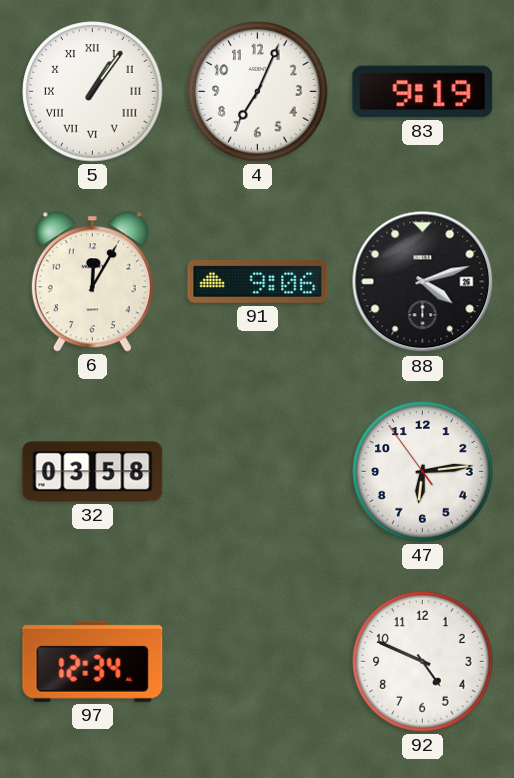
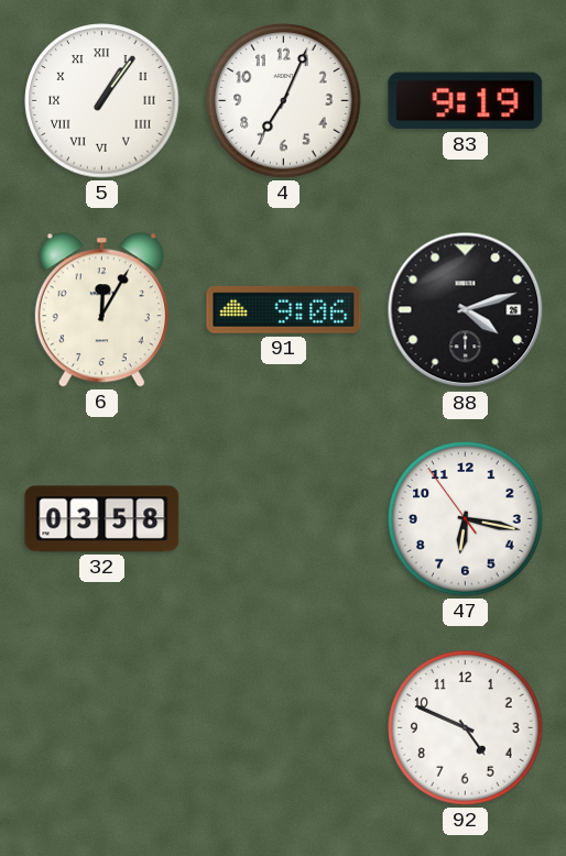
47: 6:13 -> 6:16 (466, 519)
97: 12:34 -> none (93, 661)
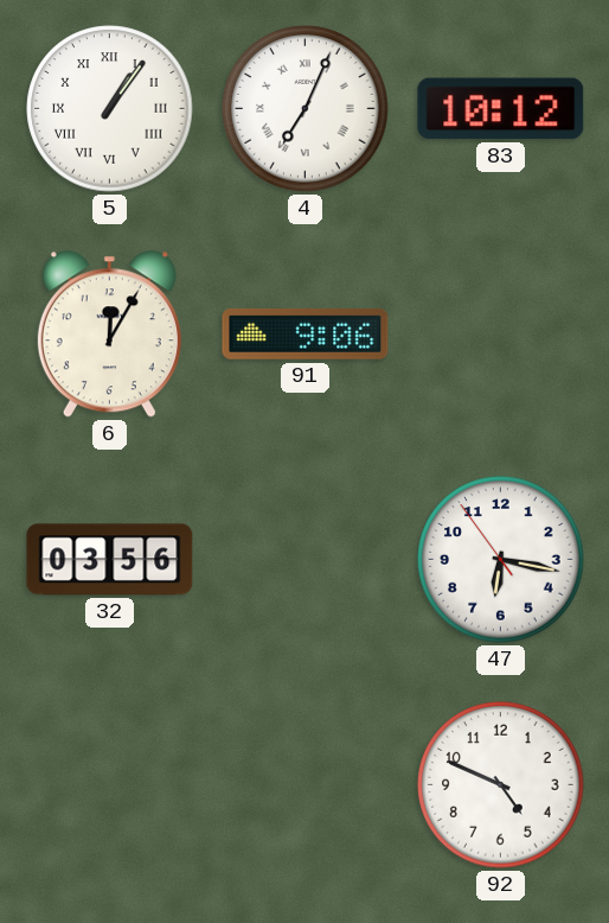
4 numerals: Arabic -> Roman (306, 109)
83: 9:19 -> 10:12 (501, 109)
88: 4:12 -> none (466, 310)
32: 03:58 -> 03:56 (110, 560)
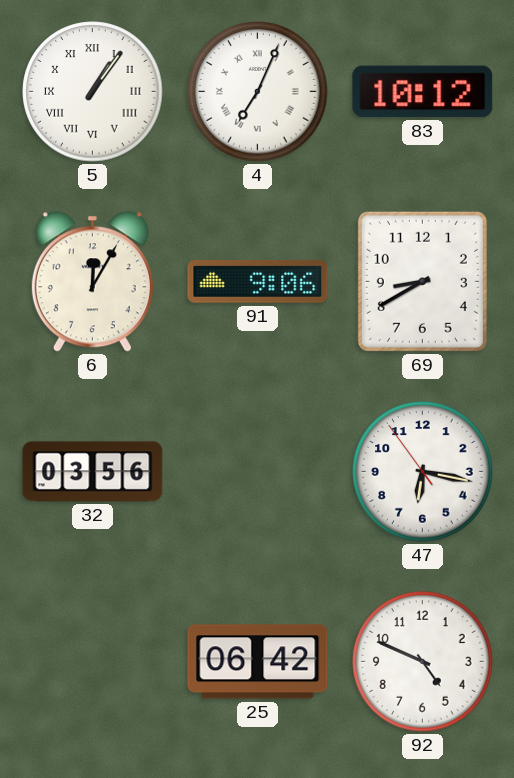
69: none -> 8:40 (422, 281)
25: none -> 06:42 (258, 662)
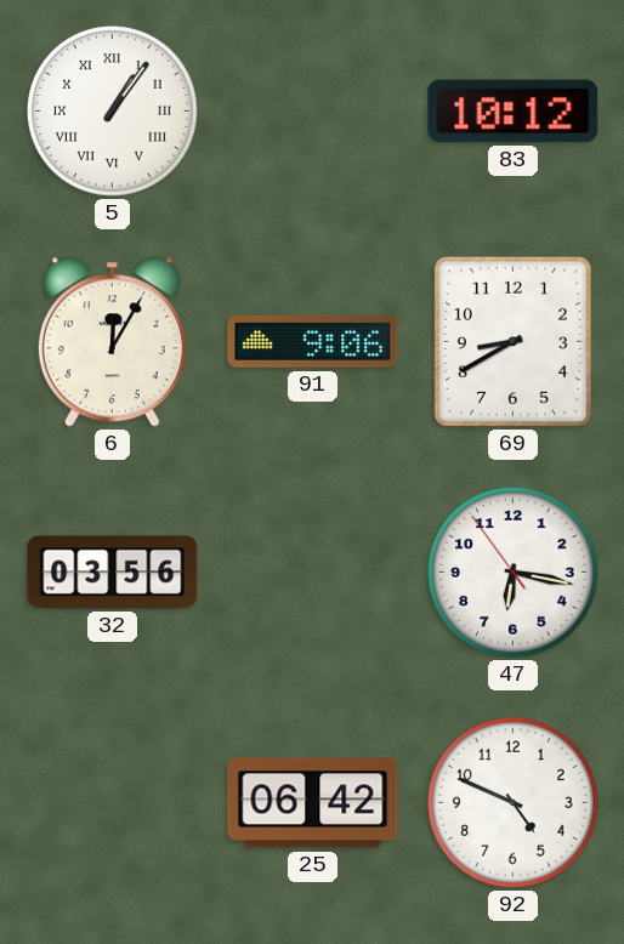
4: 7:04 -> none (258, 92)
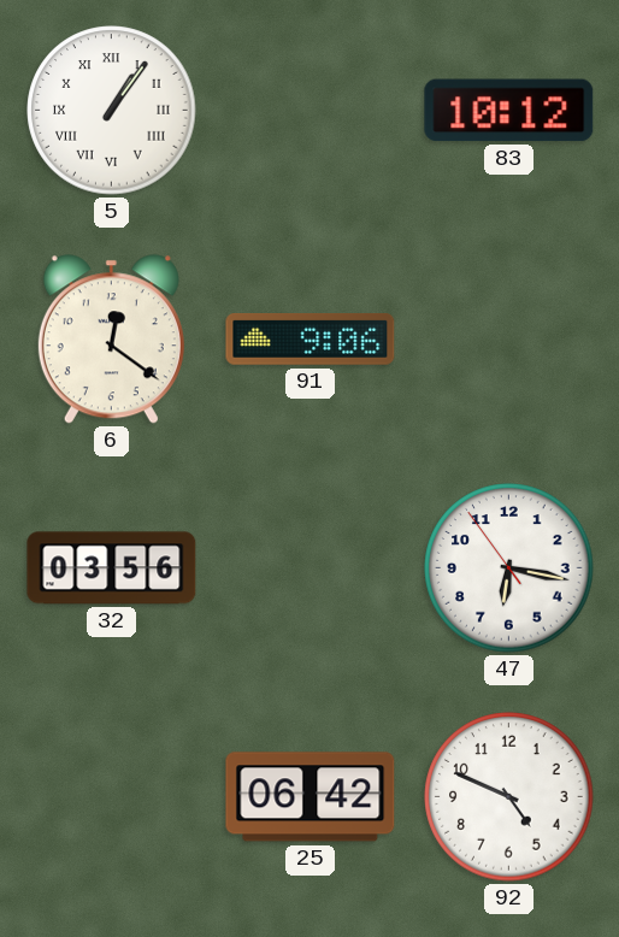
6: 12:05 -> 12:21 (111, 340)
69: 8:40 -> none (512, 341)
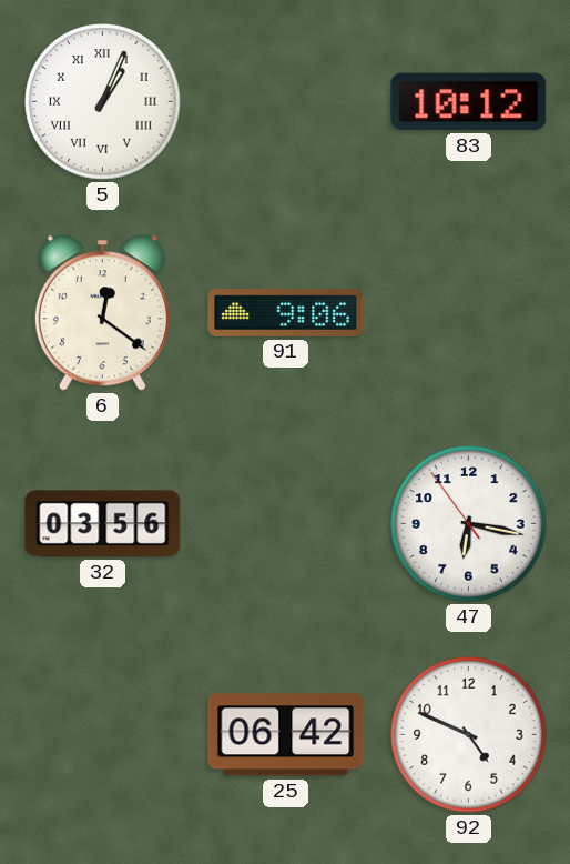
5: 1:06 -> 1:04 (103, 102)
